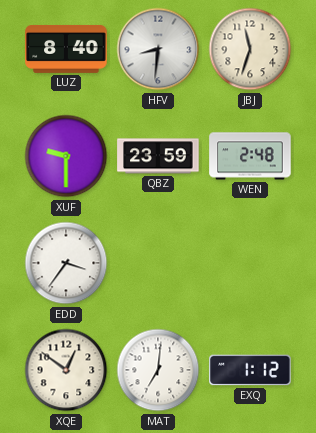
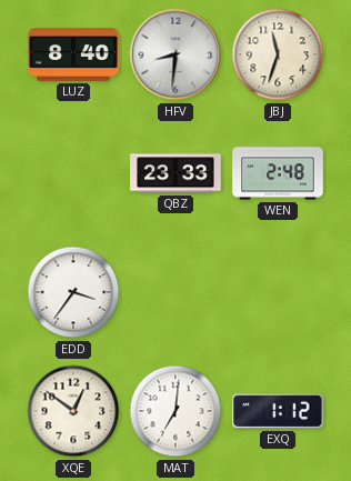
XUF: 9:30 -> none (66, 156)
QBZ: 23:59 -> 23:33 (175, 173)
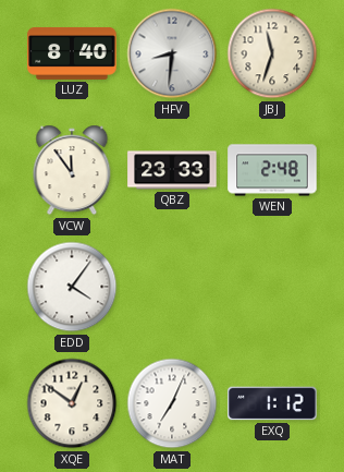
VCW: none -> 11:54 (72, 170)
EDD: 3:36 -> 4:06 (72, 287)
MAT: 7:01 -> 7:04 (172, 403)
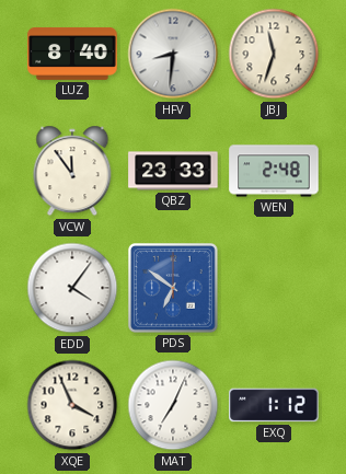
PDS: none -> 6:51 (174, 289)
XQE: 12:51 -> 3:56 (72, 405)
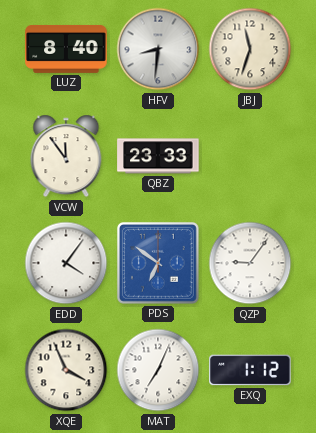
WEN: 2:48 -> none (274, 171)
QZP: none -> 9:06 (250, 263)
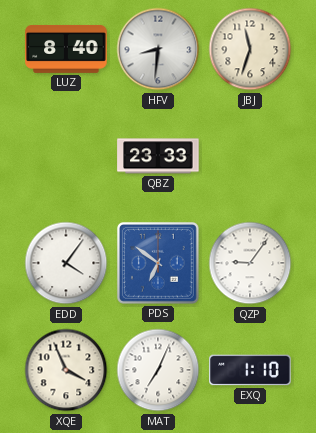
VCW: 11:54 -> none (66, 156)
EXQ: 1:12 -> 1:10 (250, 370)
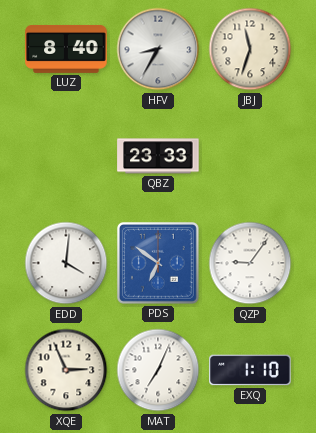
HFV: 8:31 -> 8:35 (158, 49)
EDD: 4:06 -> 4:01 (66, 263)
XQE: 3:56 -> 2:56 (66, 370)
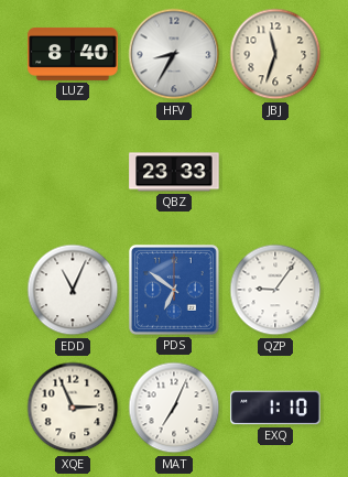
EDD: 4:01 -> 11:04 (73, 290)
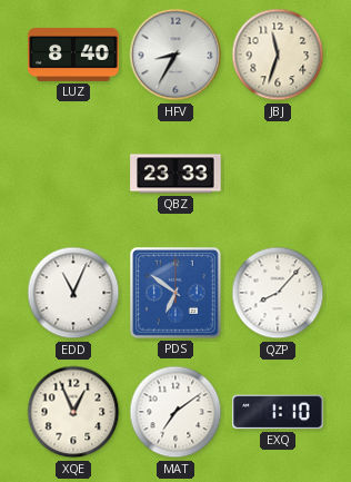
QZP: 9:06 -> 8:07 (278, 293)
XQE: 2:56 -> 12:56 (73, 412)
MAT: 7:04 -> 7:09 (175, 412)
